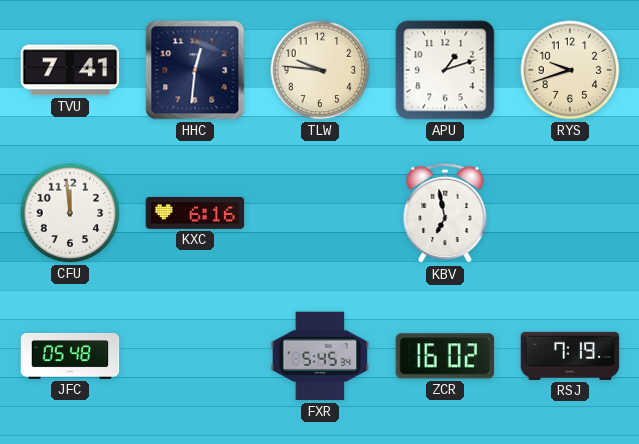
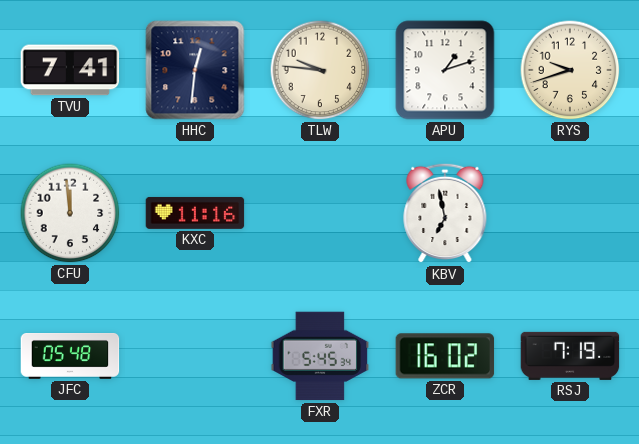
KXC: 6:16 -> 11:16 (195, 213)
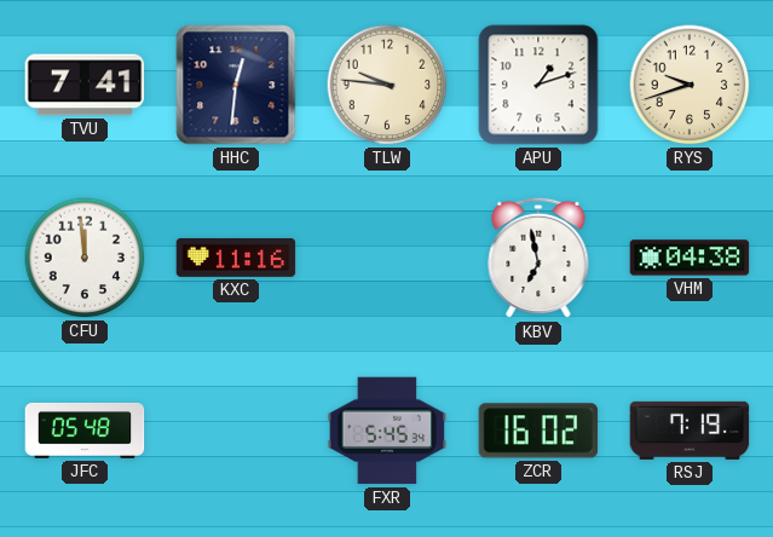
VHM: none -> 04:38 (690, 258)
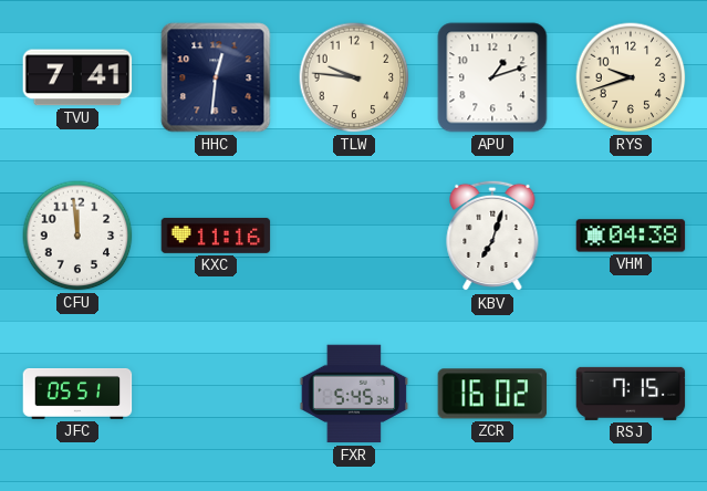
KBV: 6:58 -> 7:03 (492, 236)
JFC: 05:48 -> 05:51 (77, 395)
RSJ: 7:19 -> 7:15 (631, 394)
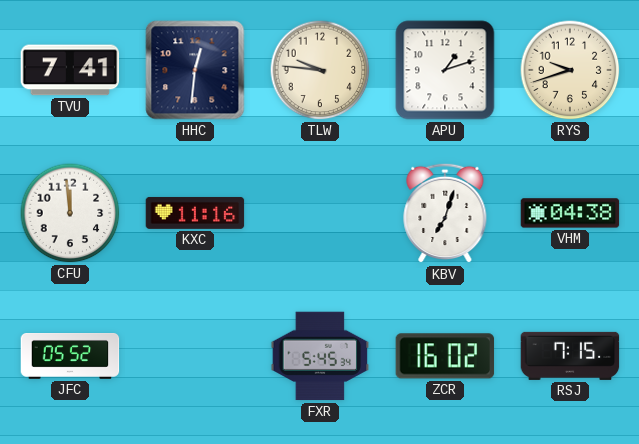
JFC: 05:51 -> 05:52 (70, 357)
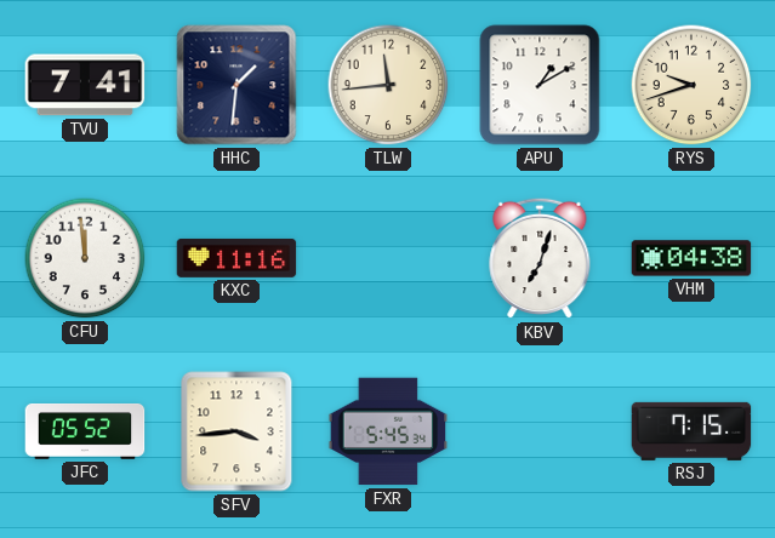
HHC: 12:31 -> 1:31 (237, 85)
TLW: 9:46 -> 11:44 (388, 85)
APU: 1:12 -> 1:10 (540, 85)
SFV: none -> 3:44 (237, 431)
ZCR: 16:02 -> none (445, 356)
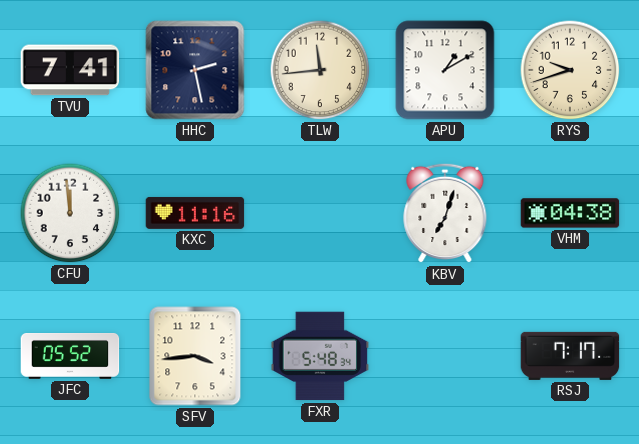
HHC: 1:31 -> 2:28 (195, 70)
FXR: 5:45 -> 5:48 (320, 356)
RSJ: 7:15 -> 7:17 (570, 356)
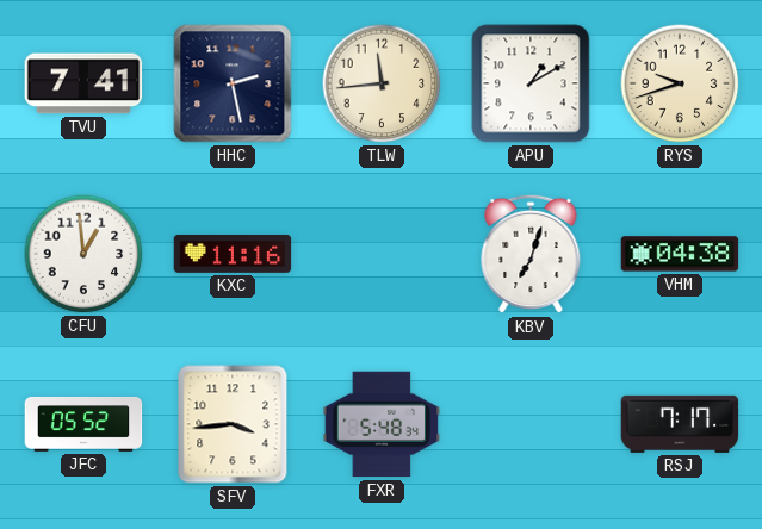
CFU: 11:59 -> 12:59 (83, 254)
